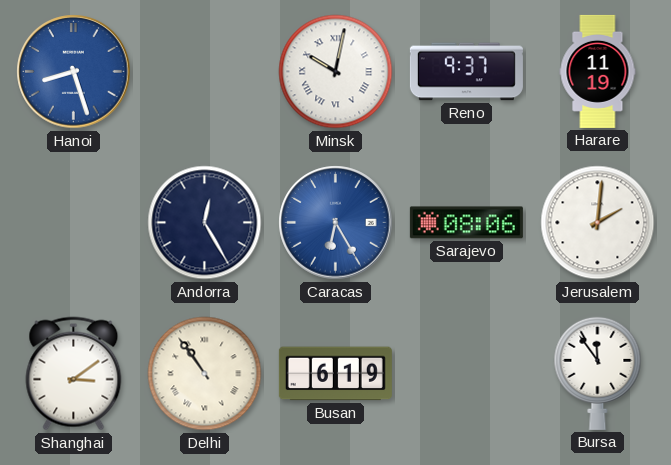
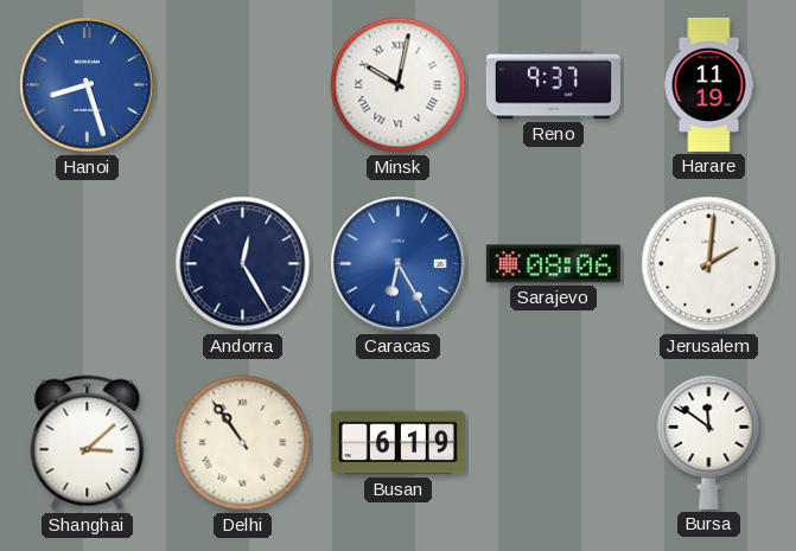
Shanghai: 3:09 -> 3:08 (88, 443)
Bursa: 11:54 -> 11:51 (709, 442)
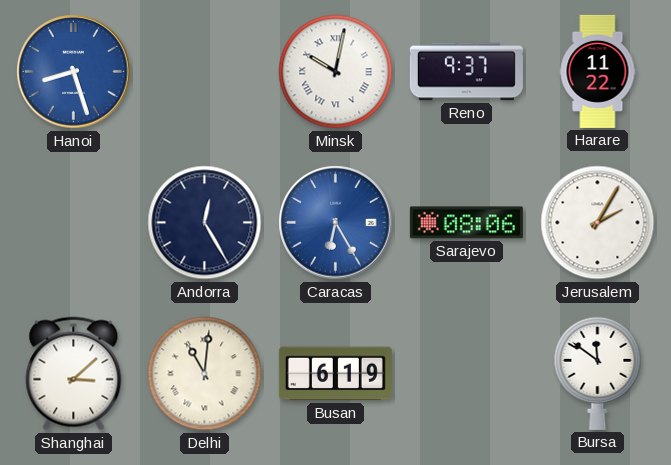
Harare: 11:19 -> 11:22 (598, 71)
Jerusalem: 2:01 -> 2:05 (598, 223)
Delhi: 10:54 -> 11:01 (205, 374)
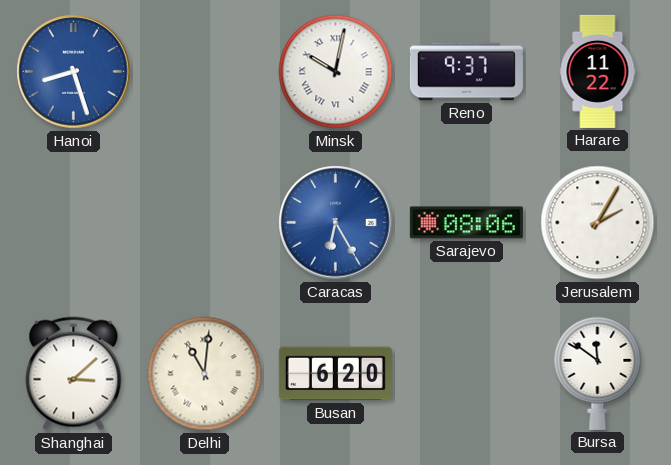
Andorra: 12:25 -> none (205, 223)
Busan: 6:19 -> 6:20 (335, 374)
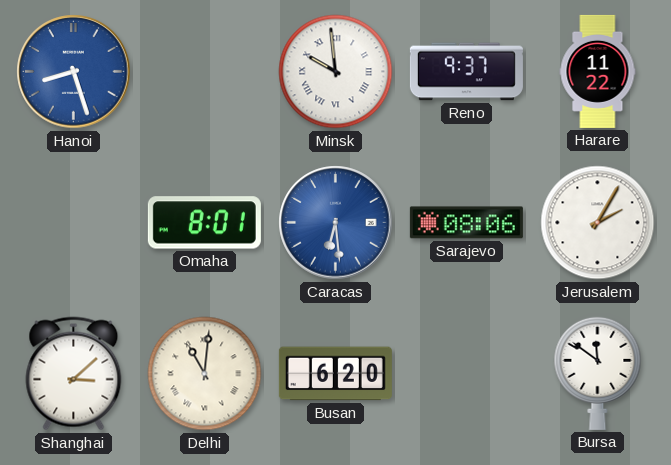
Minsk: 10:02 -> 9:59 (336, 72)
Omaha: none -> 8:01 (204, 223)
Caracas: 6:25 -> 6:29 (336, 223)
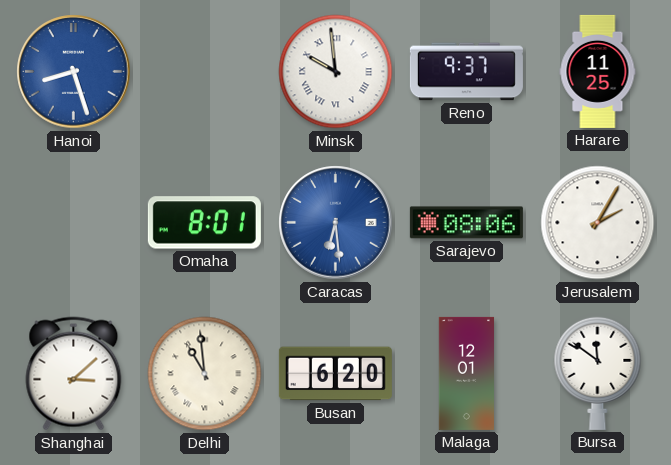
Harare: 11:22 -> 11:25 (598, 71)
Delhi: 11:01 -> 10:59 (205, 374)
Malaga: none -> 12:01 (467, 373)
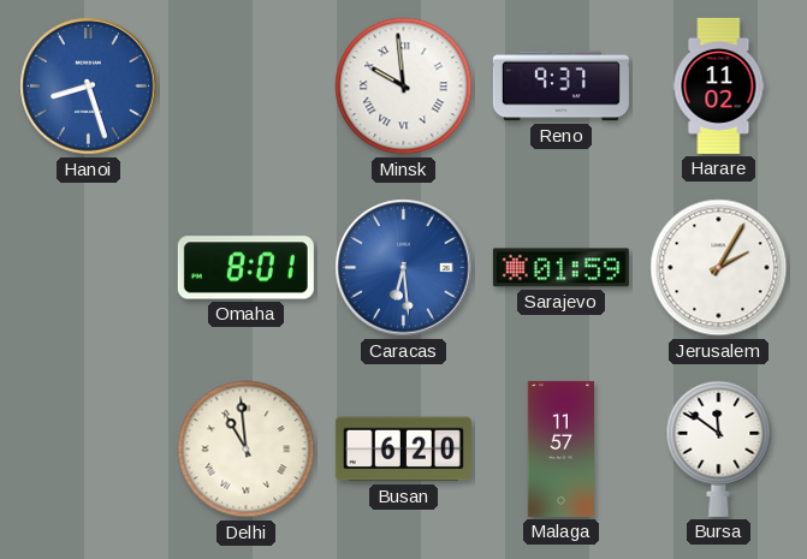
Harare: 11:25 -> 11:02 (719, 85)
Sarajevo: 08:06 -> 01:59 (560, 268)
Shanghai: 3:08 -> none (74, 374)
Malaga: 12:01 -> 11:57 (562, 448)
